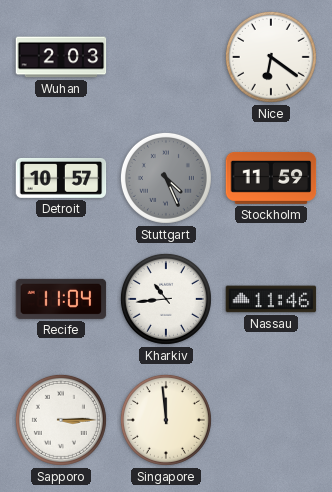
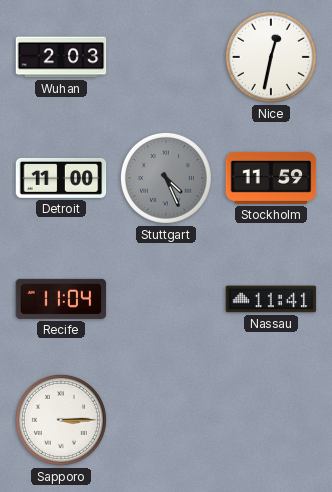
Nice: 6:21 -> 12:32 (271, 57)
Detroit: 10:57 -> 11:00 (61, 178)
Kharkiv: 10:44 -> none (166, 299)
Nassau: 11:46 -> 11:41 (271, 299)
Singapore: 11:59 -> none (166, 420)
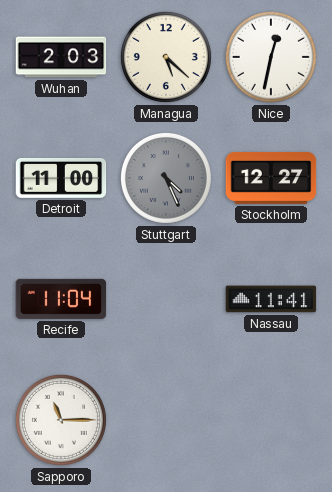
Managua: none -> 5:22 (166, 57)
Stockholm: 11:59 -> 12:27 (271, 178)
Sapporo: 3:15 -> 11:15 (61, 420)
